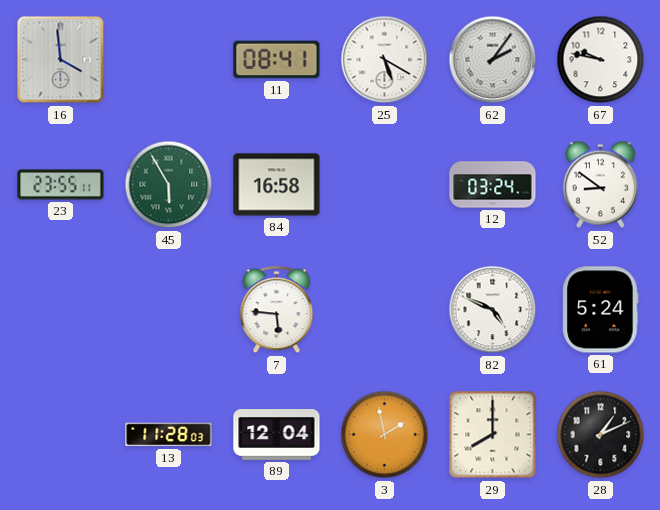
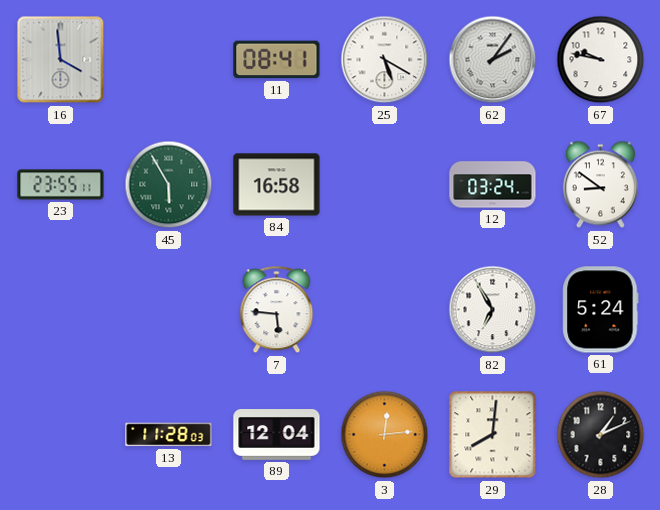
82: 4:49 -> 6:55 (493, 310)
3: 1:58 -> 12:14 (385, 435)
29: 8:00 -> 8:01 (493, 435)
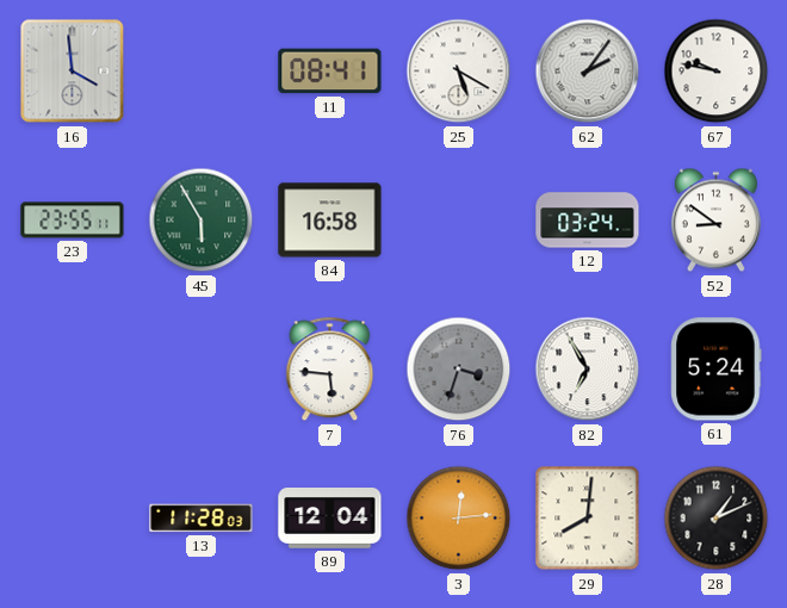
76: none -> 3:33 (459, 370)
